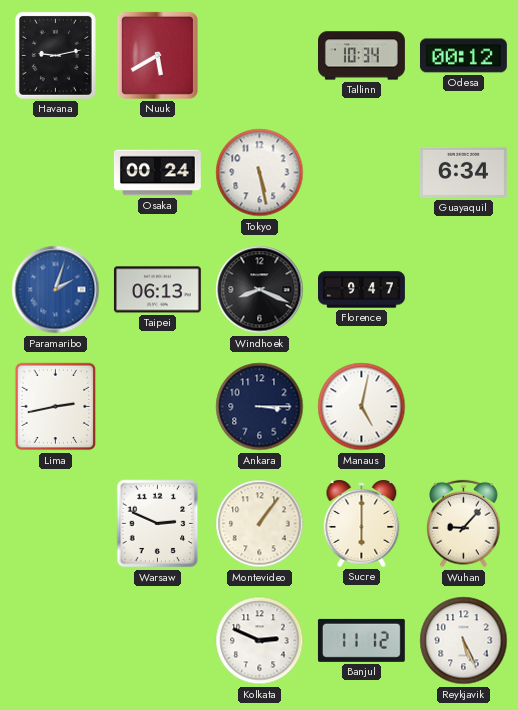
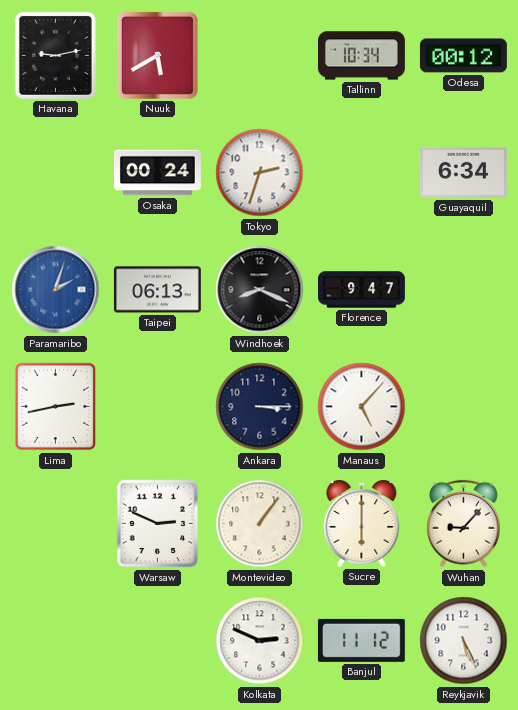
Tokyo: 5:28 -> 2:33 (260, 173)
Manaus: 5:02 -> 5:07 (362, 407)
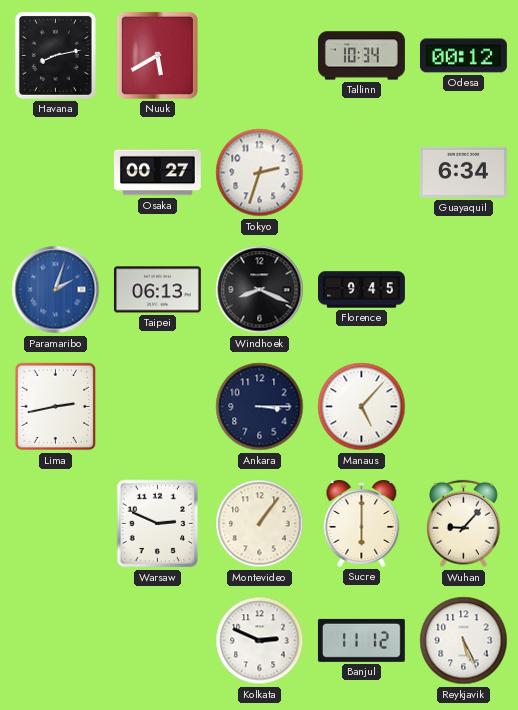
Havana: 9:13 -> 8:13 (55, 55)
Osaka: 00:24 -> 00:27 (157, 173)
Florence: 9:47 -> 9:45 (362, 290)
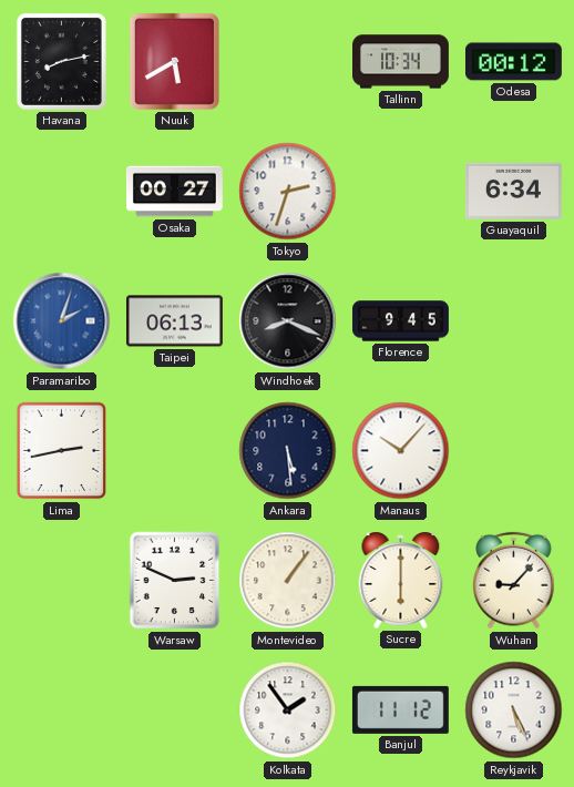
Ankara: 3:15 -> 5:29 (288, 451)
Manaus: 5:07 -> 10:07 (401, 451)
Kolkata: 2:49 -> 1:54 (288, 711)
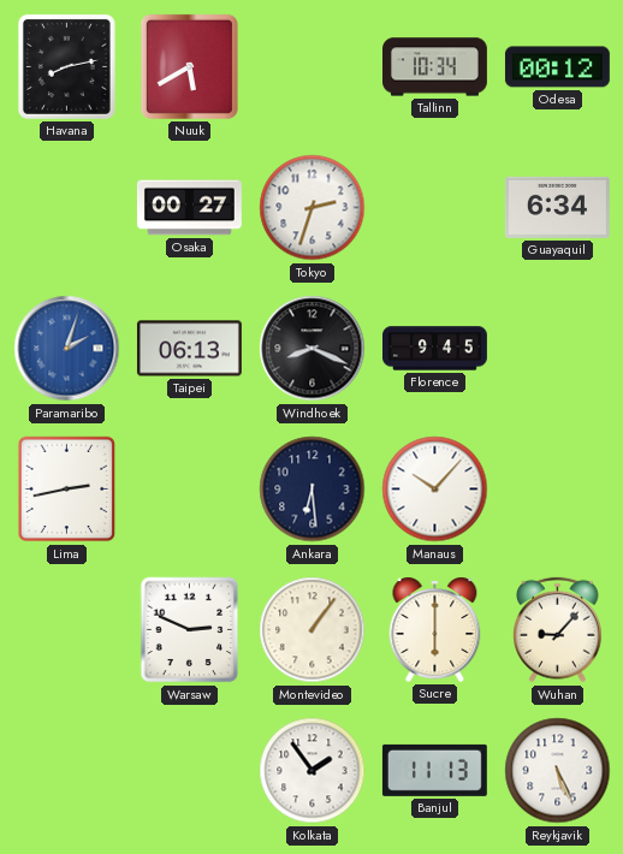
Ankara: 5:29 -> 6:29 (313, 490)
Banjul: 11:12 -> 11:13 (434, 770)
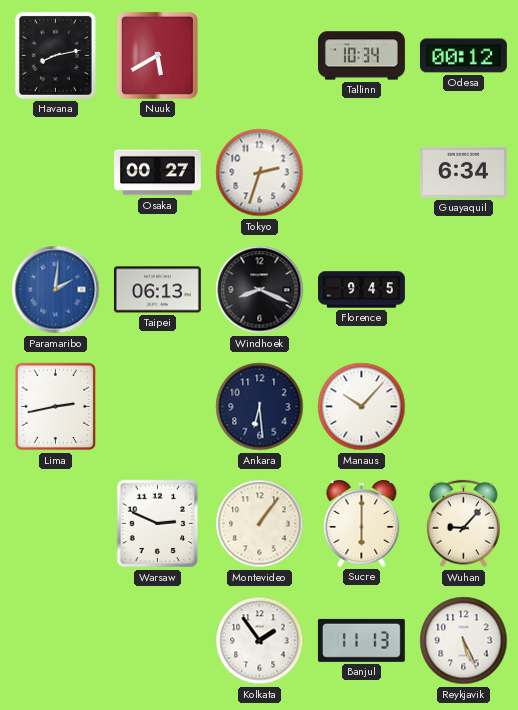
Paramaribo: 2:03 -> 2:01 (56, 290)
